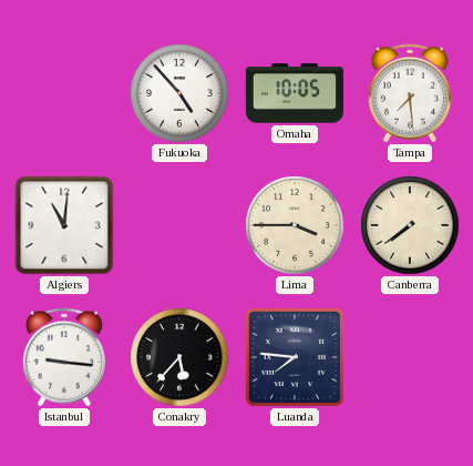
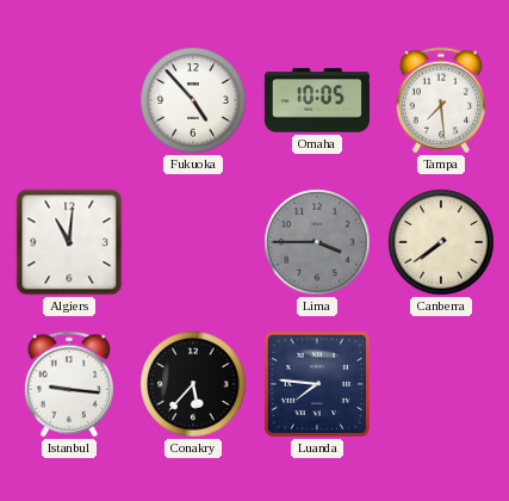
Lima dial: cream -> grey (317, 242)
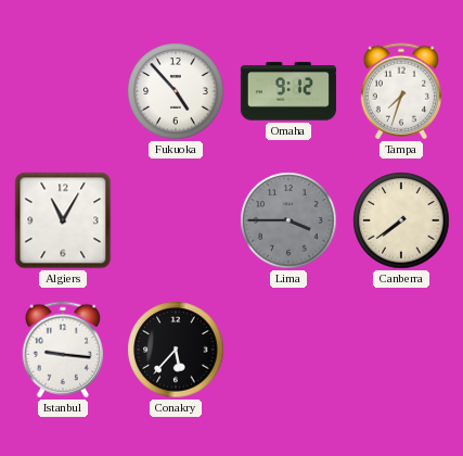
Omaha: 10:05 -> 9:12 (288, 91)
Tampa: 7:29 -> 7:33 (401, 91)
Algiers: 11:01 -> 11:05 (63, 220)
Luanda: 7:46 -> none (317, 384)
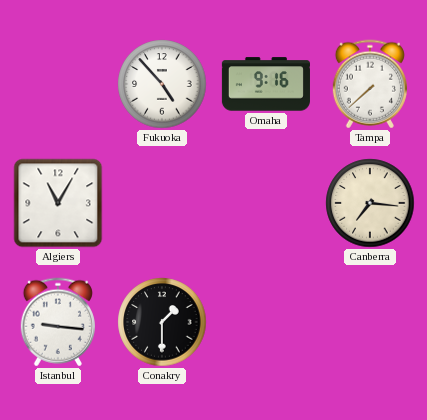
Omaha: 9:12 -> 9:16 (266, 84)
Tampa: 7:33 -> 7:38 (370, 84)
Lima: 3:45 -> none (288, 220)
Canberra: 7:39 -> 7:16 (370, 203)
Conakry: 5:37 -> 1:30 (162, 322)
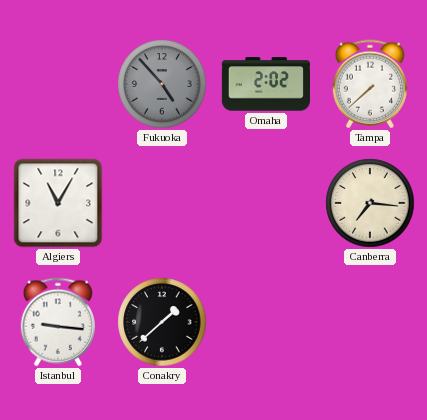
Fukuoka dial: white -> grey (162, 84)
Omaha: 9:16 -> 2:02 (266, 84)
Conakry: 1:30 -> 1:38 (162, 322)
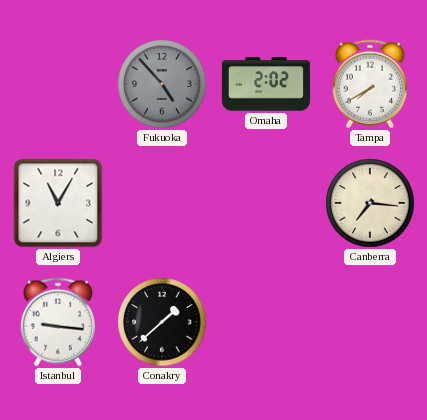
Tampa: 7:38 -> 7:40 (370, 84)
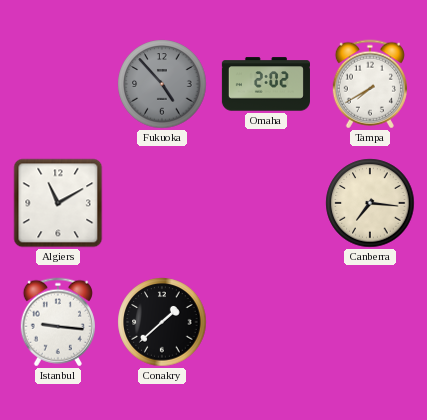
Algiers: 11:05 -> 11:10 (58, 203)
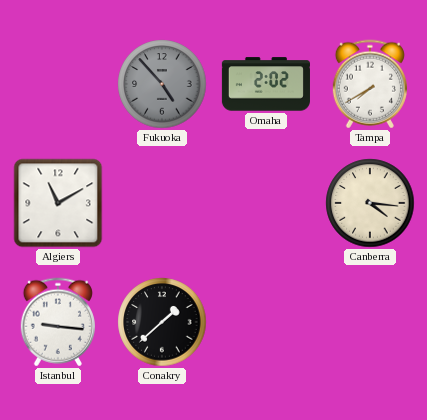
Canberra: 7:16 -> 4:16 (370, 203)
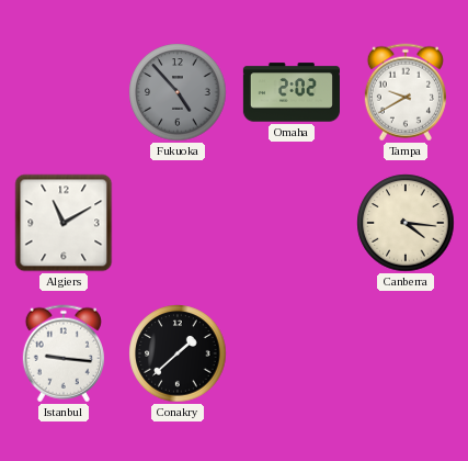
Tampa: 7:40 -> 9:40 (406, 92)
